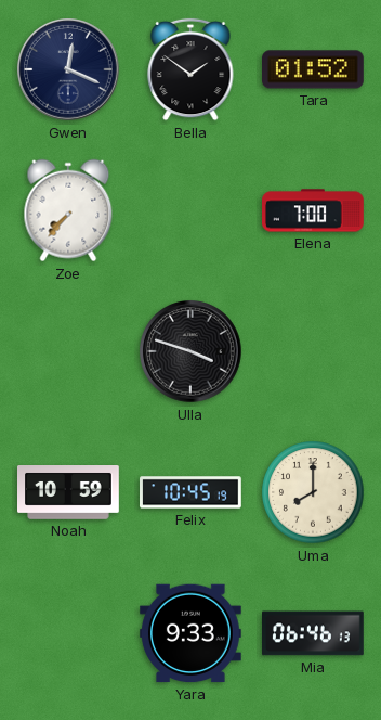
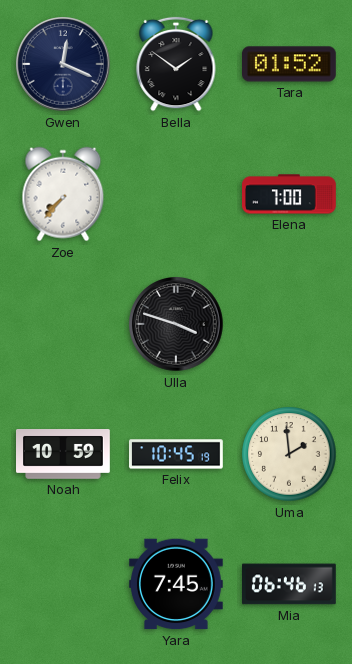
Uma: 8:00 -> 1:59 (289, 454)
Yara: 9:33 -> 7:45 (177, 584)
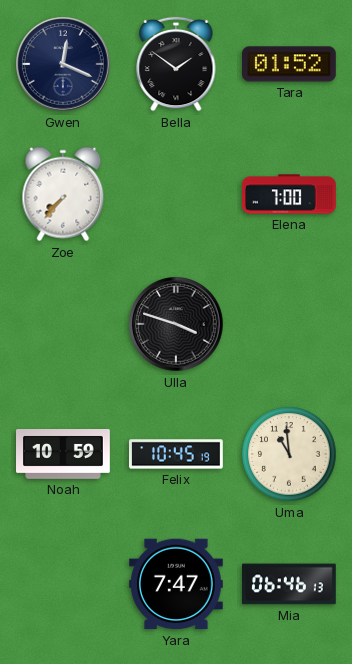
Uma: 1:59 -> 10:59 (289, 454)
Yara: 7:45 -> 7:47 (177, 584)
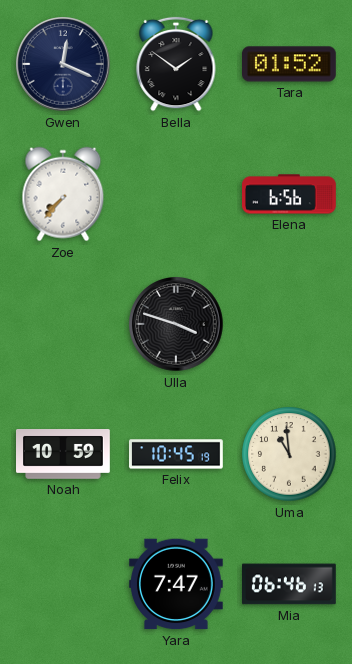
Elena: 7:00 -> 6:56 (290, 194)
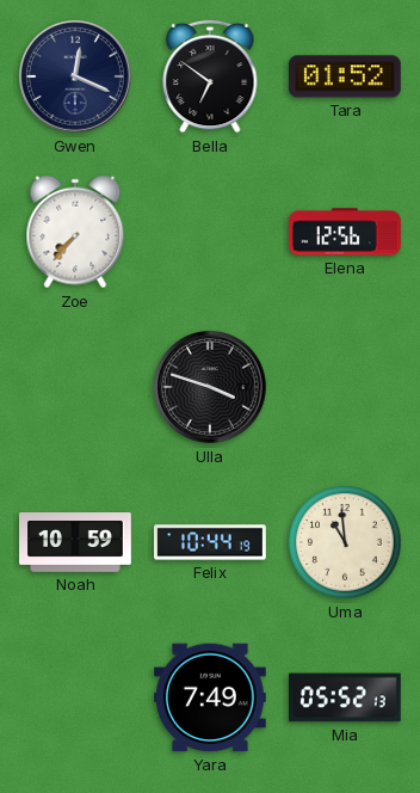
Bella: 1:51 -> 6:51 (210, 76)
Elena: 6:56 -> 12:56 (346, 232)
Felix: 10:45 -> 10:44 (210, 542)
Yara: 7:47 -> 7:49 (211, 697)
Mia: 06:46 -> 05:52 (346, 697)
